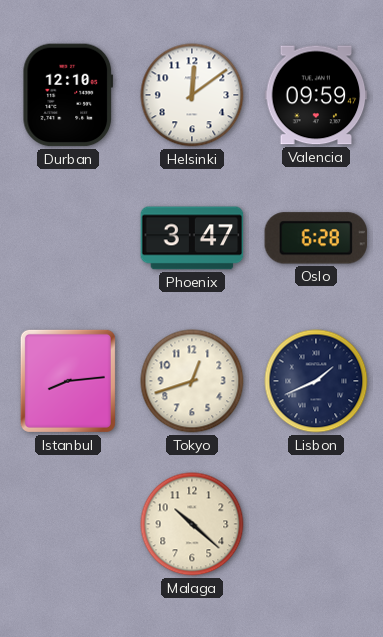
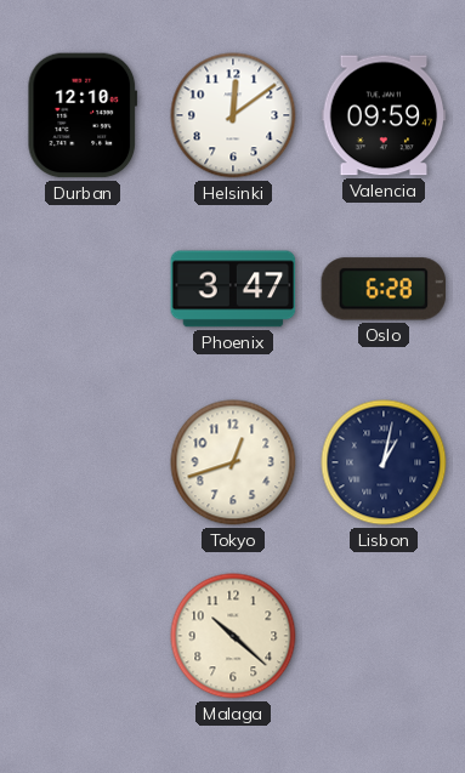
Istanbul: 8:14 -> none (68, 381)
Lisbon: 1:41 -> 1:02 (384, 462)
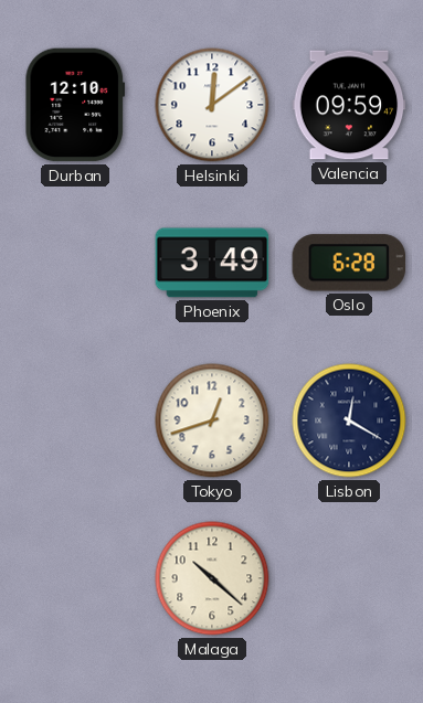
Phoenix: 3:47 -> 3:49 (212, 263)
Lisbon: 1:02 -> 12:20 (349, 420)
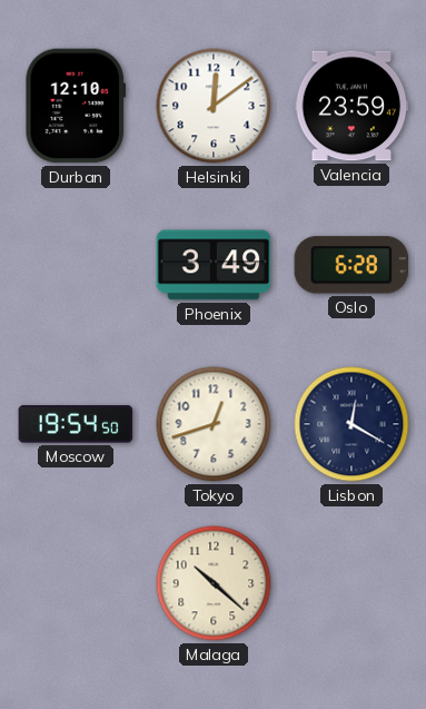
Valencia: 09:59 -> 23:59 (351, 106)
Moscow: none -> 19:54 (76, 424)
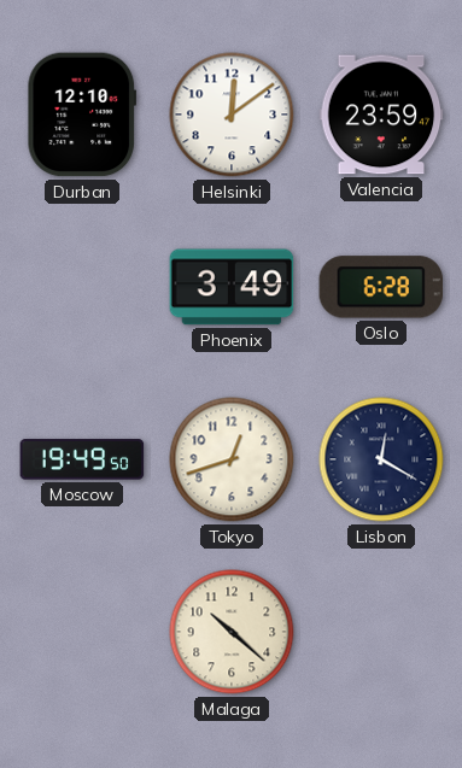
Moscow: 19:54 -> 19:49 (82, 459)
